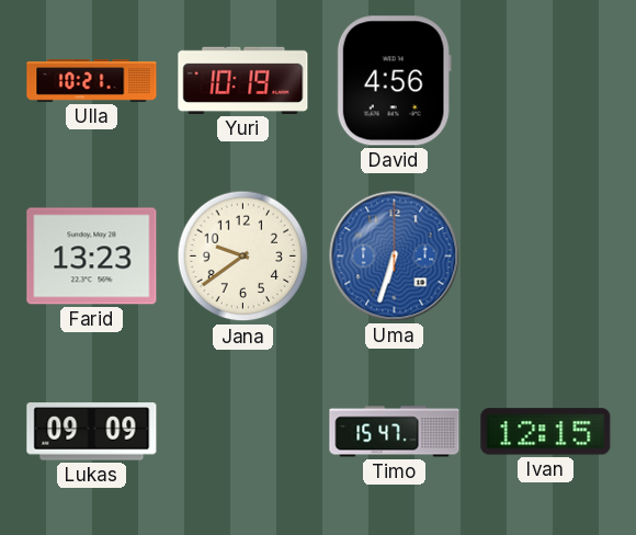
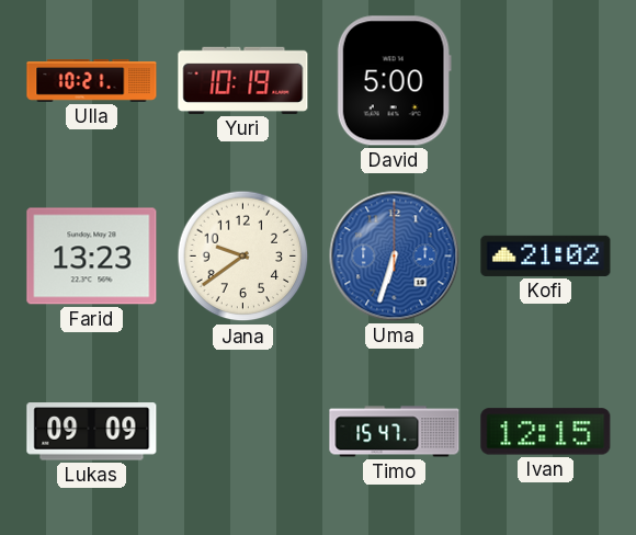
David: 4:56 -> 5:00 (394, 81)
Kofi: none -> 21:02 (546, 255)
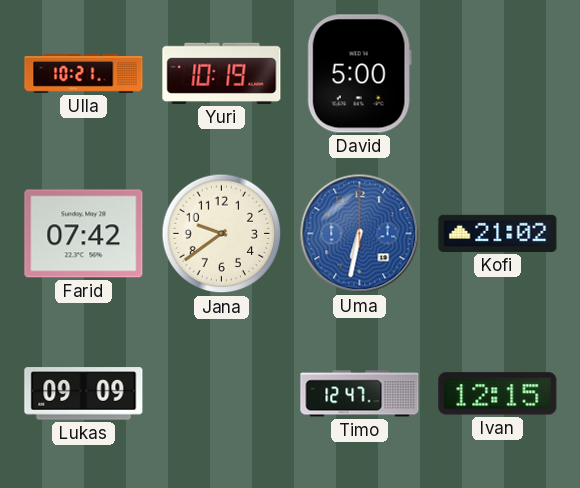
Farid: 13:23 -> 07:42 (84, 234)
Uma: 6:33 -> 6:32 (360, 234)
Timo: 15:47 -> 12:47 (360, 394)
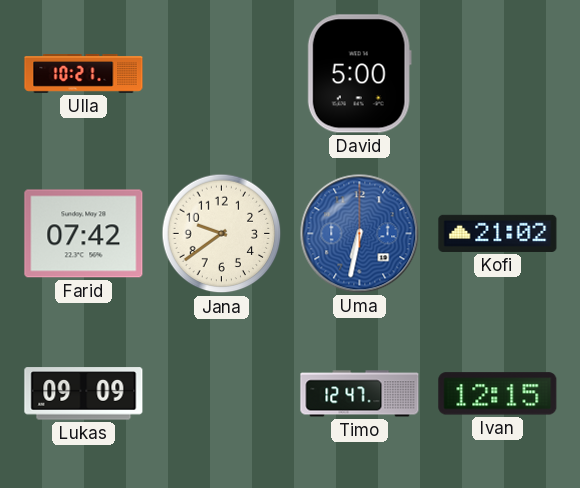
Yuri: 10:19 -> none (222, 73)
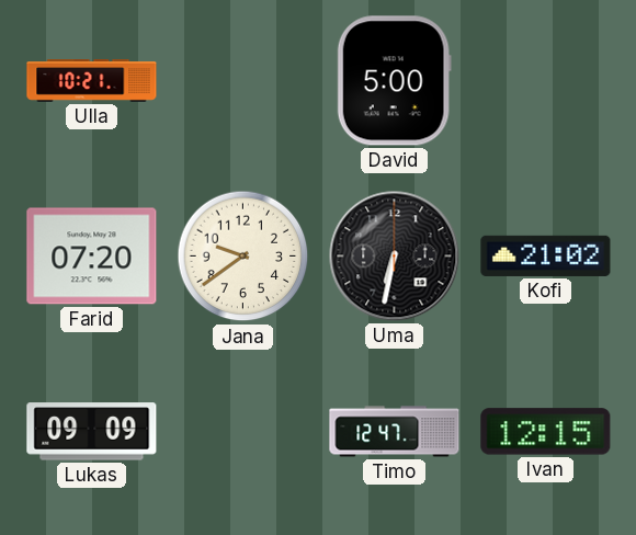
Farid: 07:42 -> 07:20 (92, 257)
Uma dial: blue -> black (395, 257)
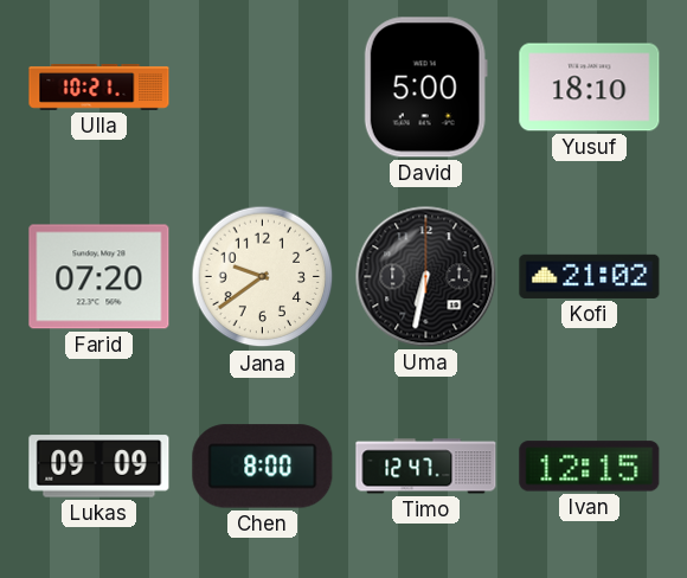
Yusuf: none -> 18:10 (590, 88)
Chen: none -> 8:00 (263, 467)
